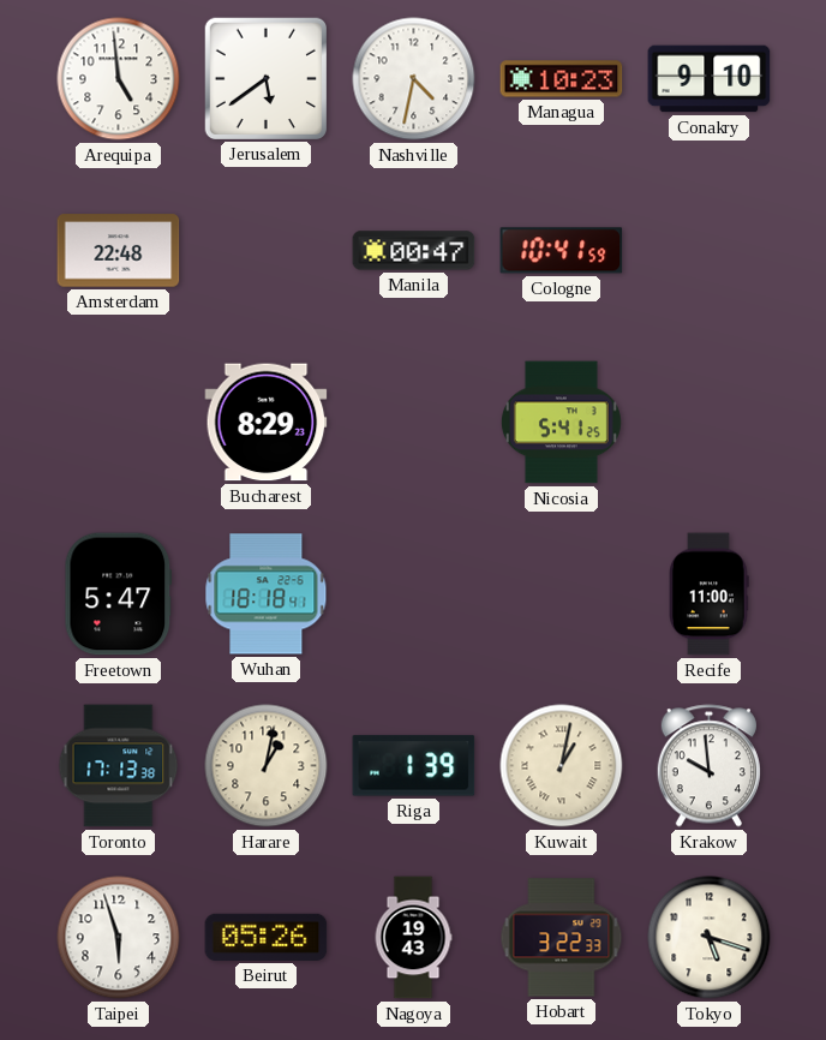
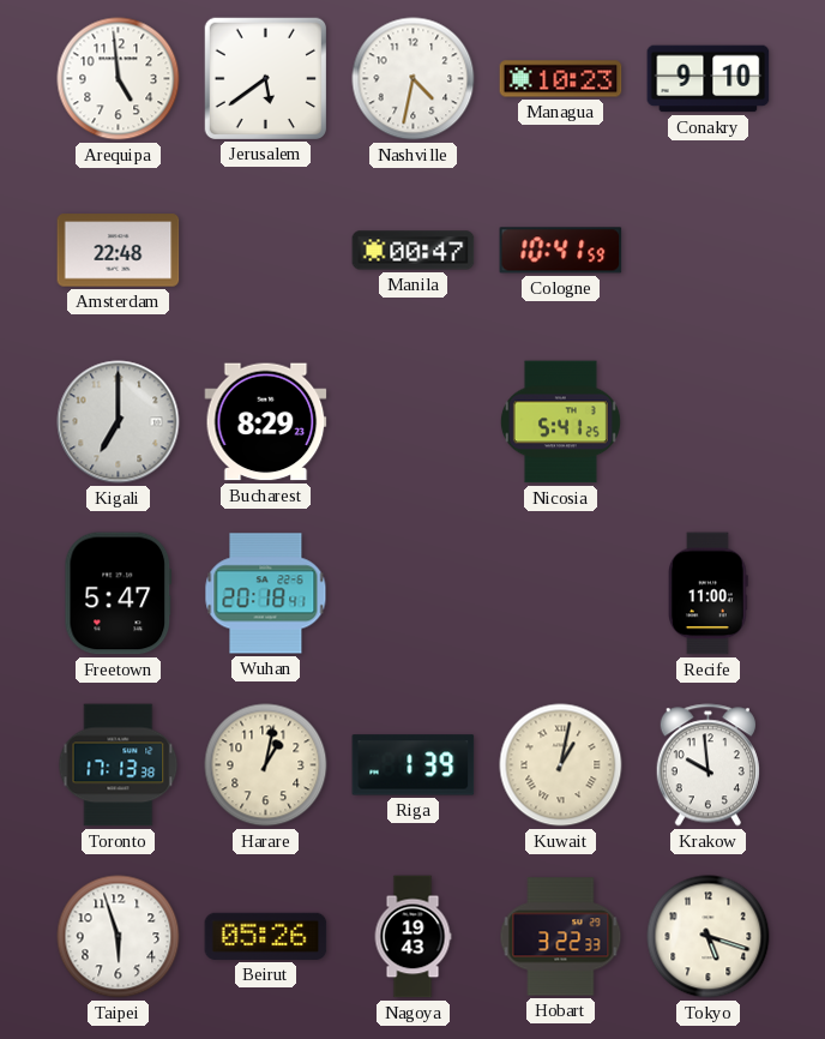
Kigali: none -> 7:00 (119, 422)
Wuhan: 18:18 -> 20:18 (266, 594)
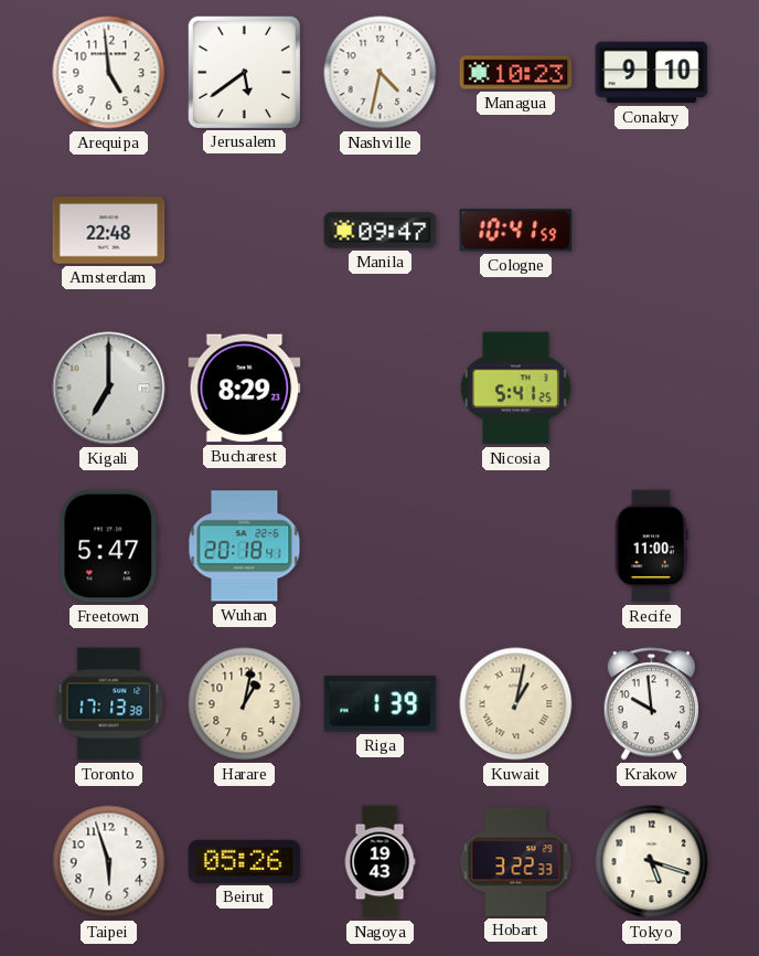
Manila: 00:47 -> 09:47 (381, 231)
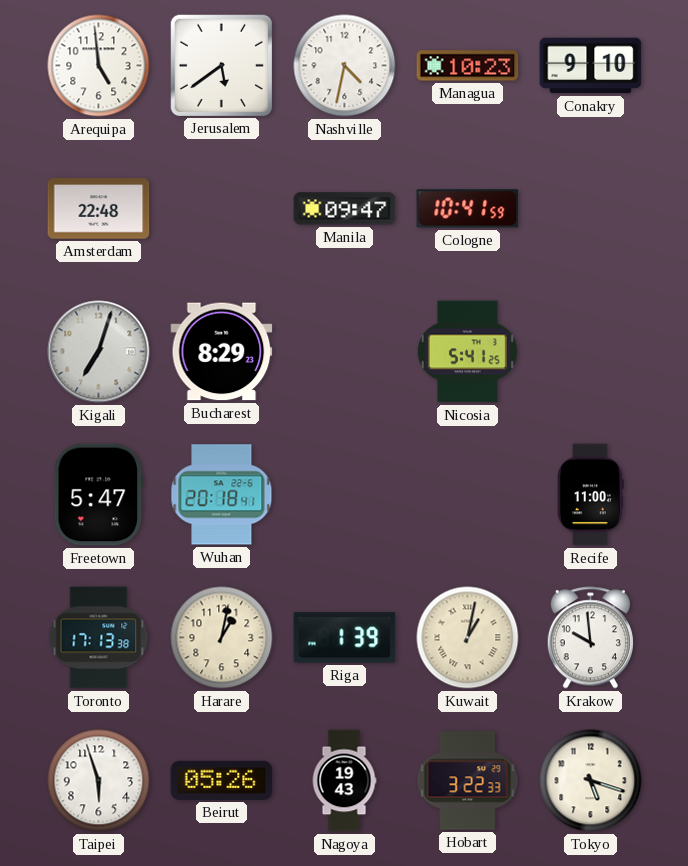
Kigali: 7:00 -> 7:03 (99, 352)
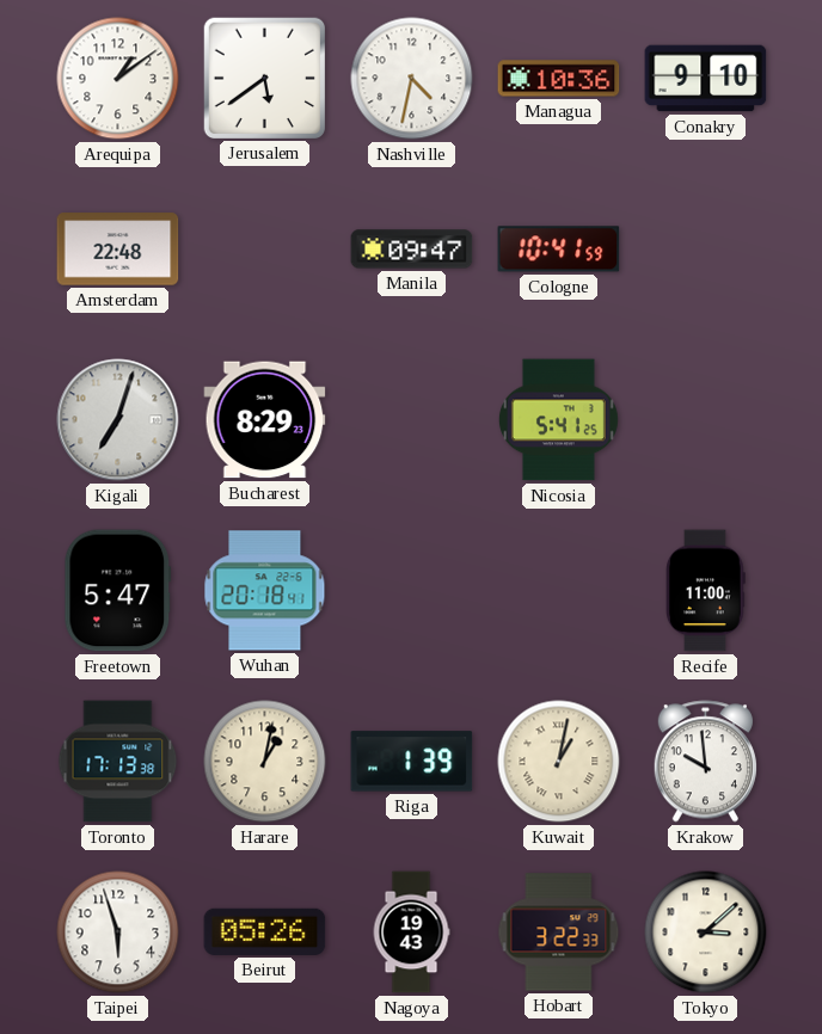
Arequipa: 4:59 -> 1:09 (118, 79)
Managua: 10:23 -> 10:36 (559, 79)
Tokyo: 5:18 -> 3:08 (706, 933)
